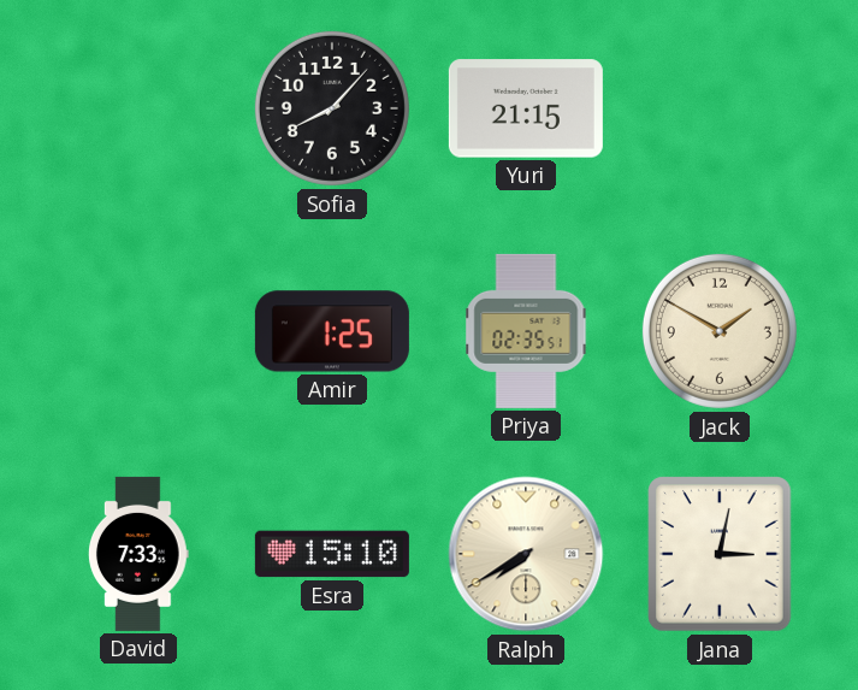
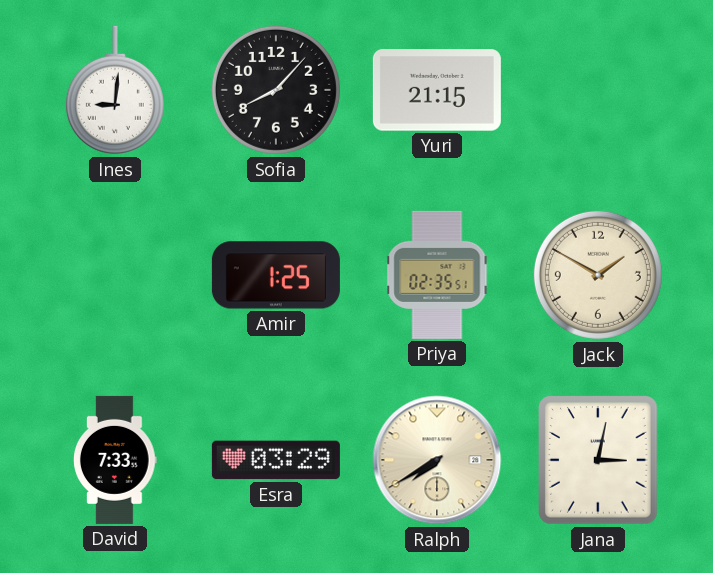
Ines: none -> 9:01 (115, 90)
Esra: 15:10 -> 03:29 (276, 460)
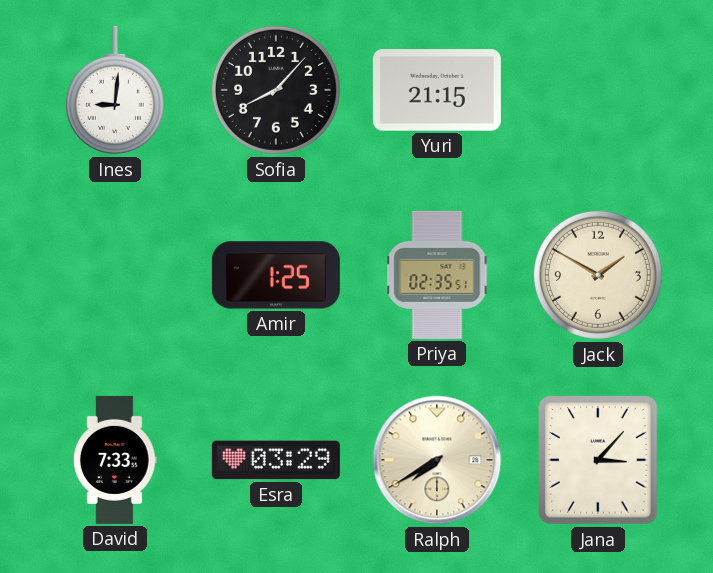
Jana: 3:02 -> 3:07 (598, 460)
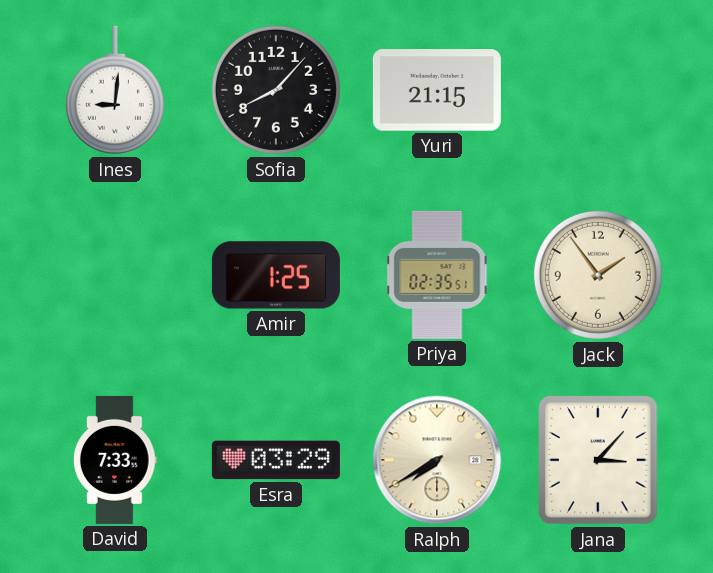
Jack: 1:50 -> 1:54 (598, 275)
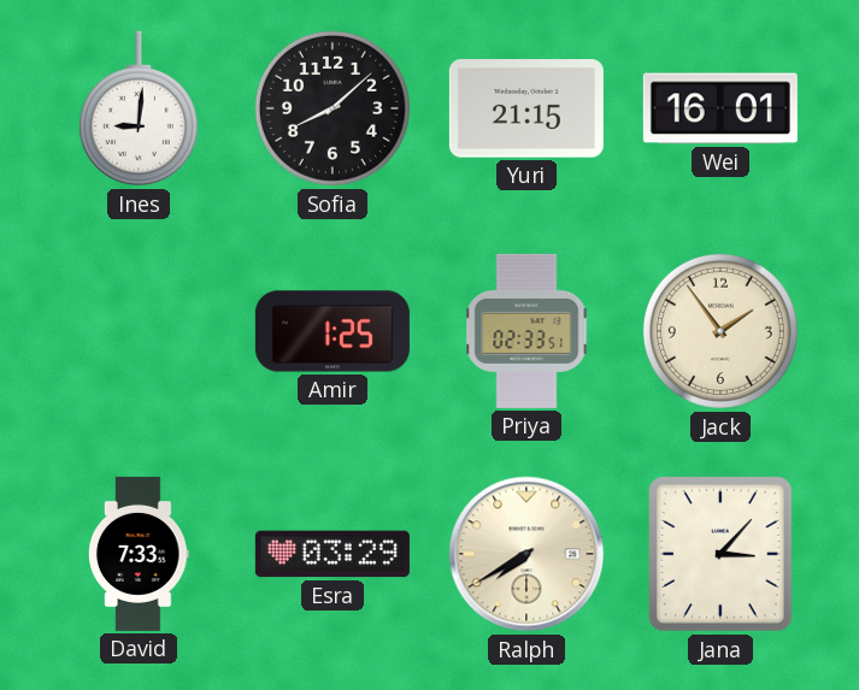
Sofia: 8:07 -> 8:08 (333, 108)
Wei: none -> 16:01 (720, 108)
Priya: 02:35 -> 02:33 (526, 331)
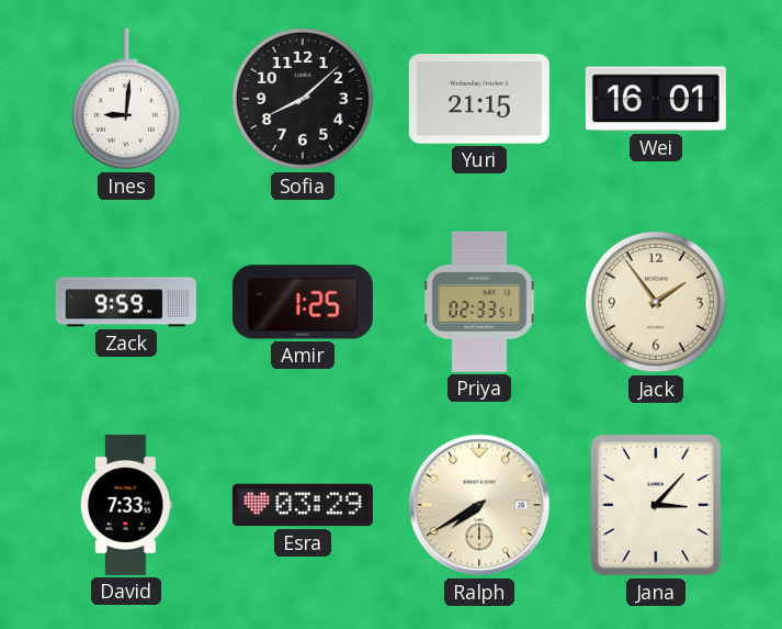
Zack: none -> 9:59 (126, 302)
